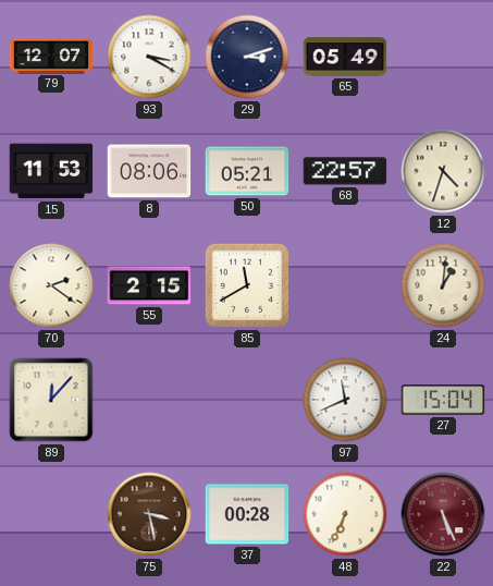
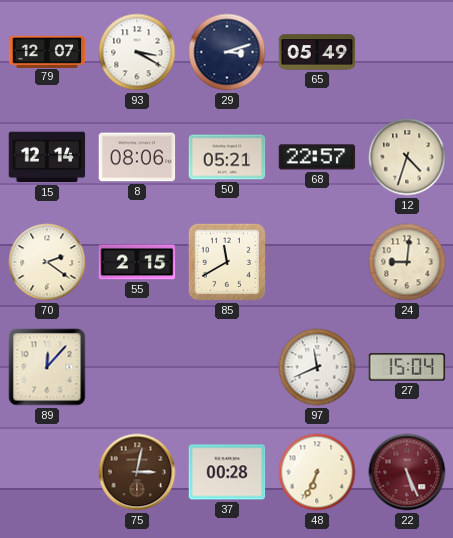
15: 11:53 -> 12:14 (47, 157)
24: 1:01 -> 9:01 (407, 262)
75: 3:28 -> 3:02 (137, 472)
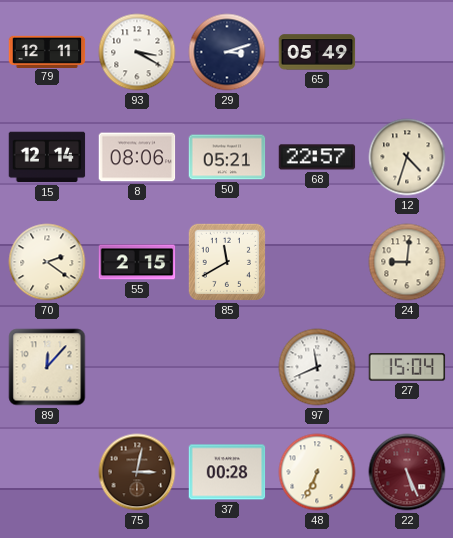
79: 12:07 -> 12:11 (47, 51)
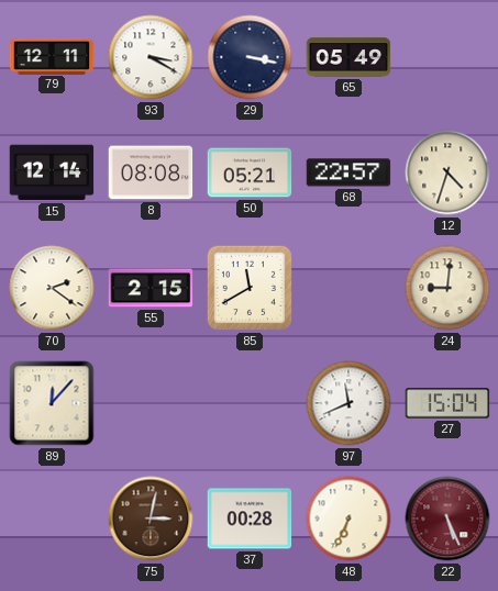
29: 3:12 -> 3:17 (250, 57)
8: 08:06 -> 08:08 (151, 172)
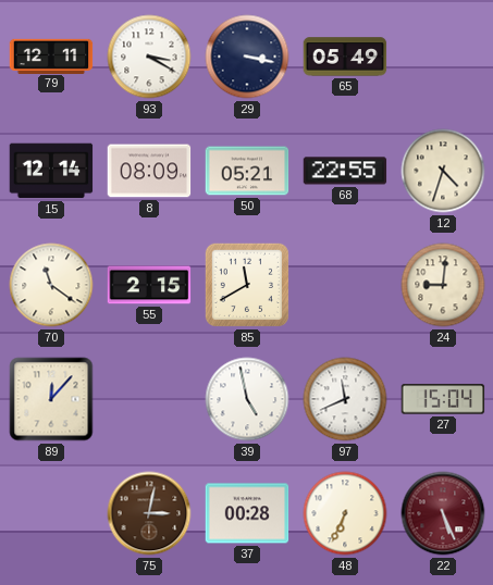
8: 08:08 -> 08:09 (149, 171)
68: 22:57 -> 22:55 (345, 171)
70: 2:21 -> 11:21 (51, 285)
39: none -> 4:58 (247, 399)
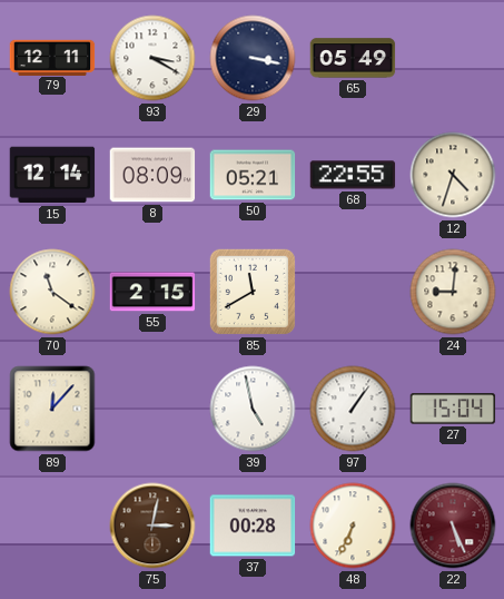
97: 11:41 -> 1:06 (353, 409)
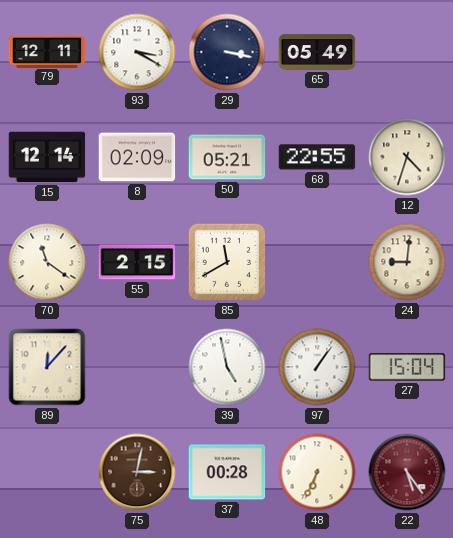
8: 08:09 -> 02:09 (137, 157)
22: 5:26 -> 5:24 (407, 472)
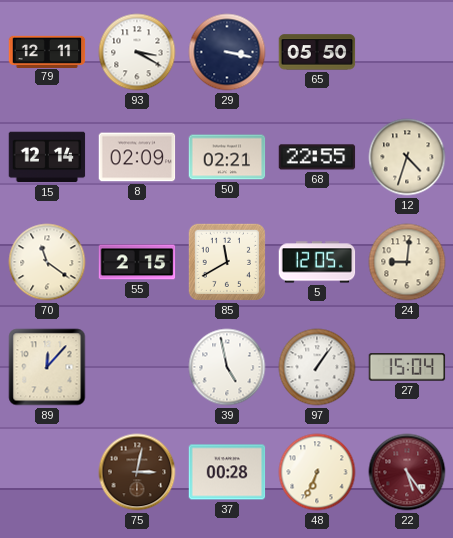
65: 05:49 -> 05:50 (317, 52)
50: 05:21 -> 02:21 (227, 157)
5: none -> 12:05 (317, 262)
